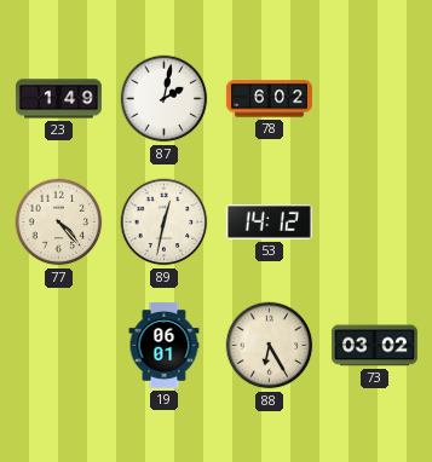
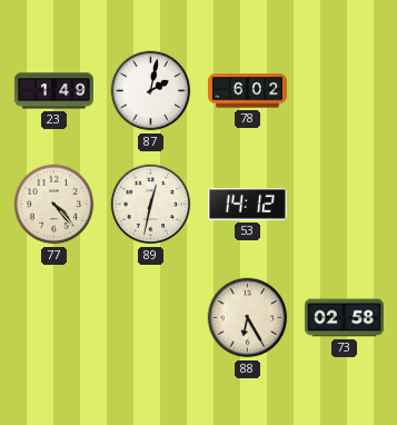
19: 06:01 -> none (165, 345)
73: 03:02 -> 02:58 (344, 318)
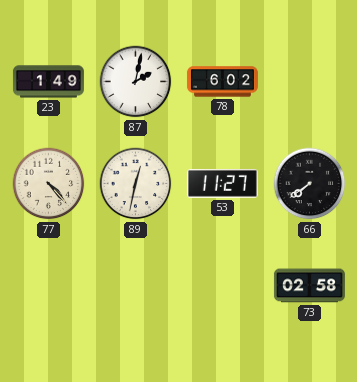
53: 14:12 -> 11:27 (222, 184)
66: none -> 7:39 (310, 184)
88: 6:25 -> none (248, 318)
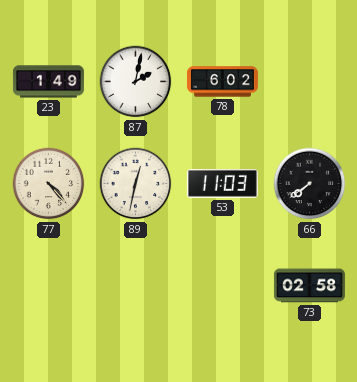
53: 11:27 -> 11:03 (222, 184)
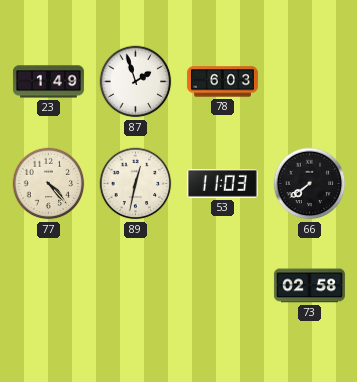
87: 2:02 -> 1:57 (136, 82)
78: 6:02 -> 6:03 (222, 82)
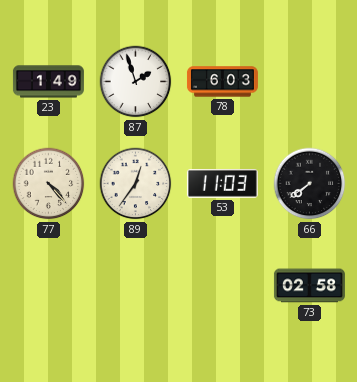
89: 12:32 -> 12:36 (136, 184)
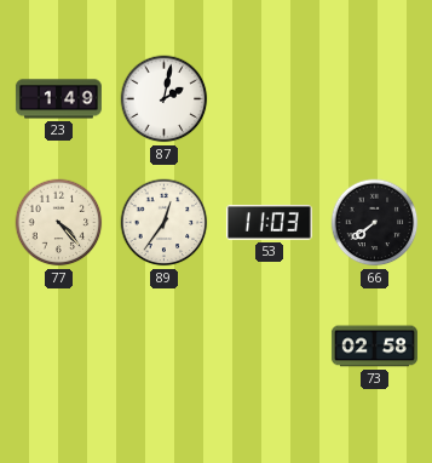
87: 1:57 -> 2:02 (165, 99)
78: 6:03 -> none (222, 82)
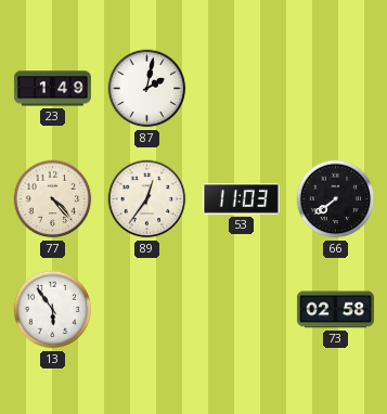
13: none -> 5:54 (53, 310)
